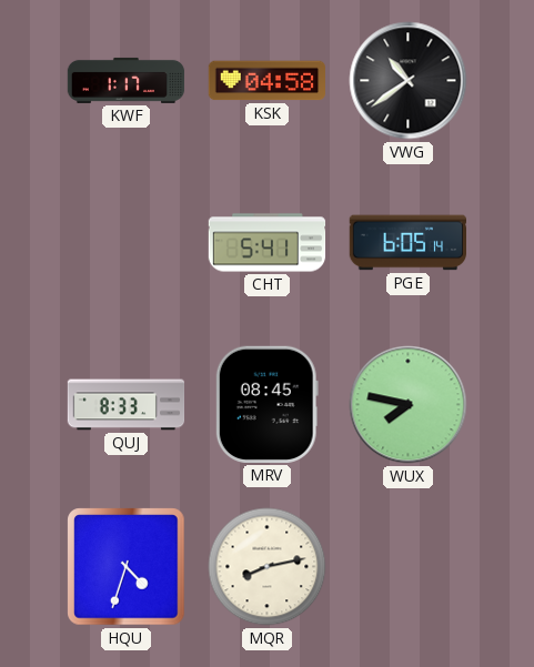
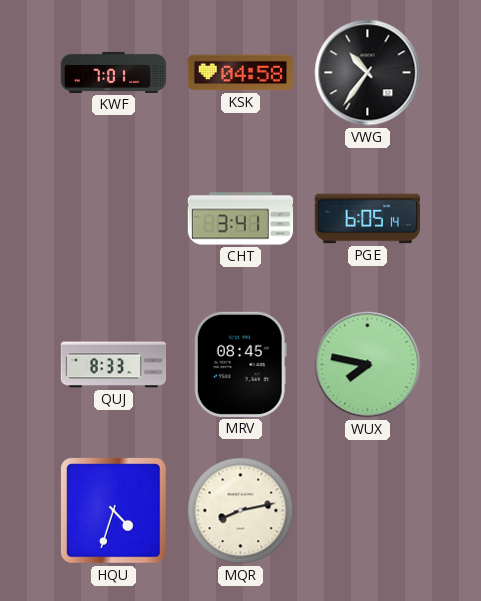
KWF: 1:17 -> 7:01 (114, 72)
VWG: 10:39 -> 10:36 (368, 73)
CHT: 5:41 -> 3:41 (241, 219)
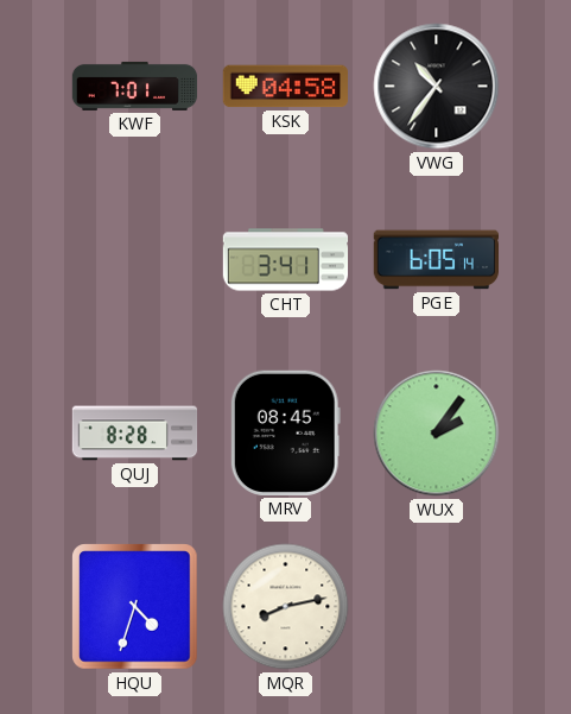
QUJ: 8:33 -> 8:28 (135, 434)
WUX: 7:47 -> 2:06 (437, 434)
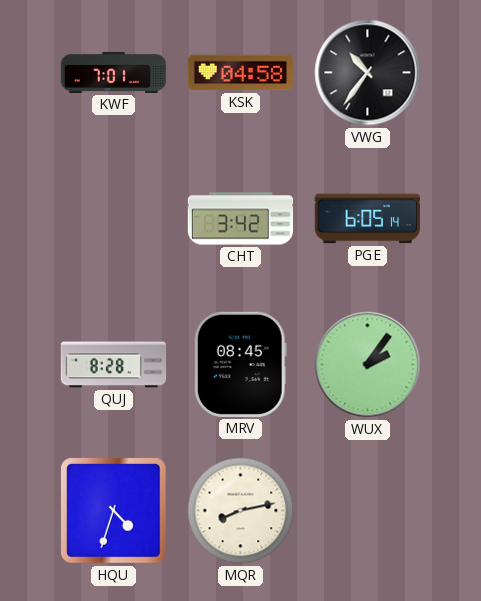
CHT: 3:41 -> 3:42 (241, 219)
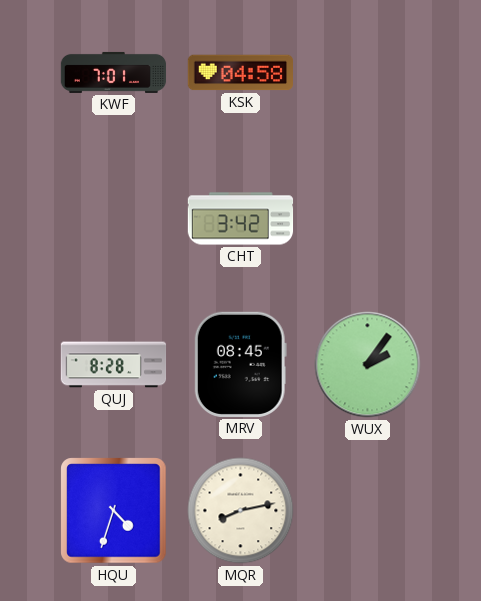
VWG: 10:36 -> none (368, 73)
PGE: 6:05 -> none (367, 219)
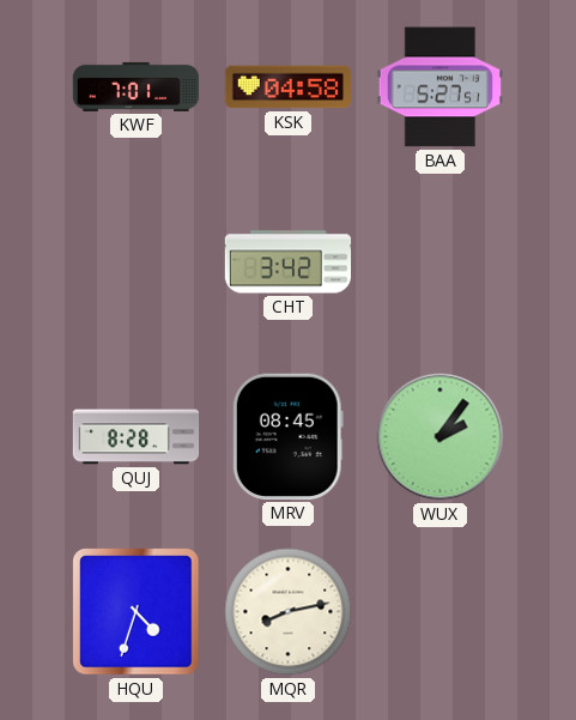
BAA: none -> 5:27 (439, 87)
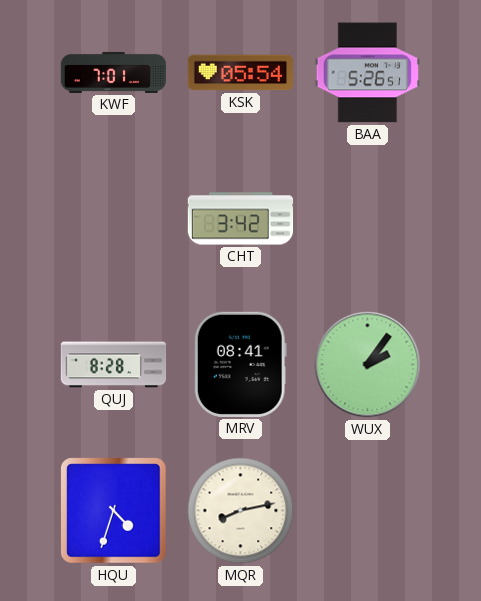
KSK: 04:58 -> 05:54 (240, 73)
BAA: 5:27 -> 5:26 (367, 73)
MRV: 08:45 -> 08:41 (240, 364)
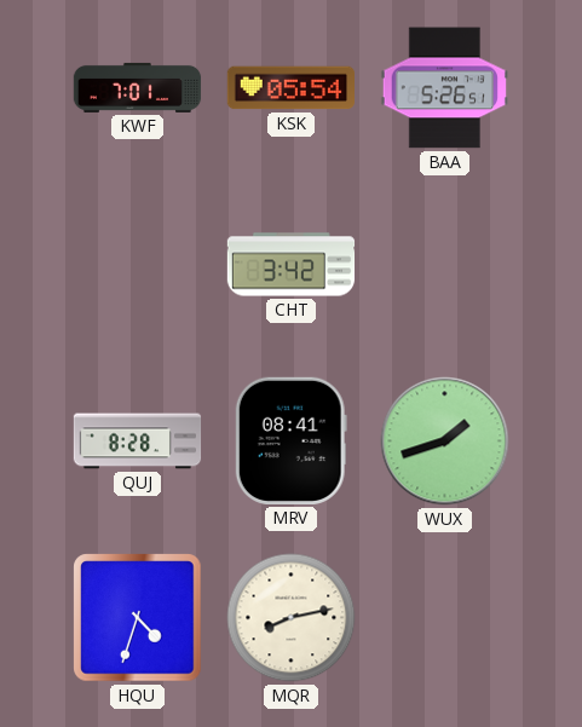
WUX: 2:06 -> 1:42 (445, 442)
